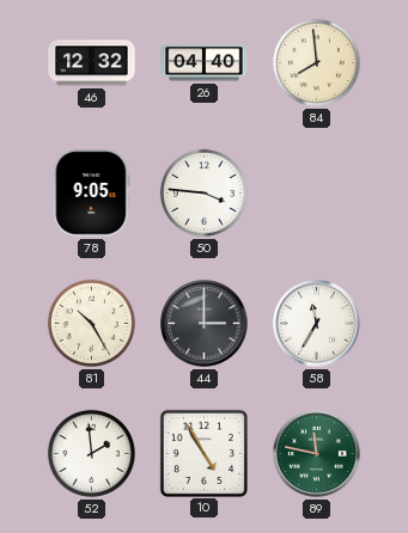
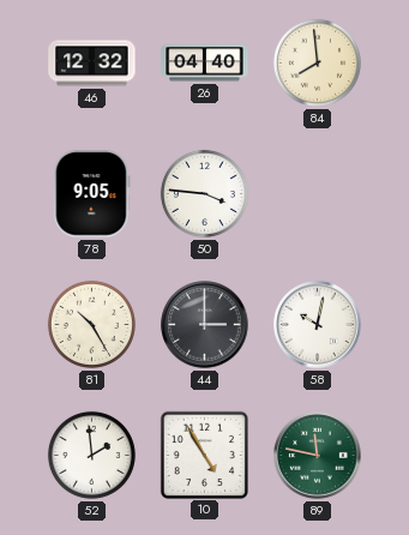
58: 11:35 -> 10:02 (318, 325)
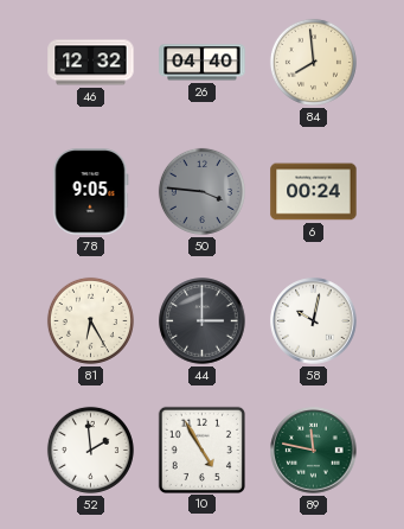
50 dial: white -> grey (201, 191)
6: none -> 00:24 (314, 192)
81: 10:25 -> 6:25 (90, 320)
